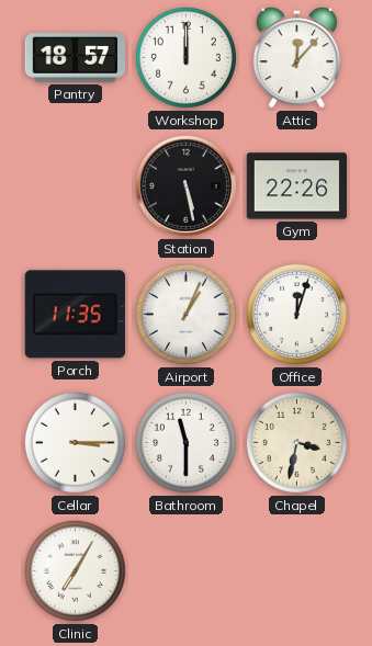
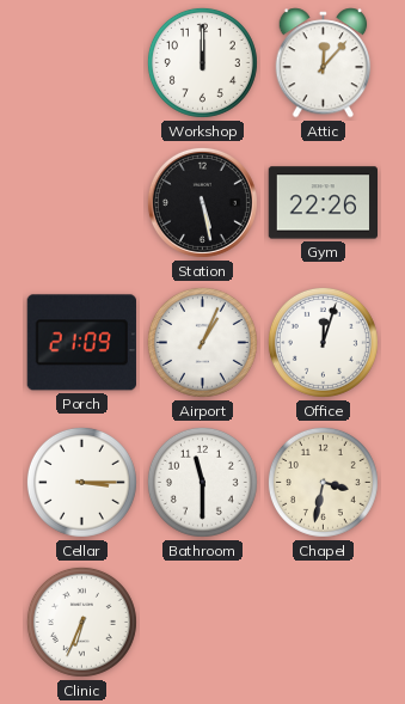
Pantry: 18:57 -> none (76, 58)
Porch: 11:35 -> 21:09 (81, 343)
Clinic: 7:05 -> 6:34 (81, 622)
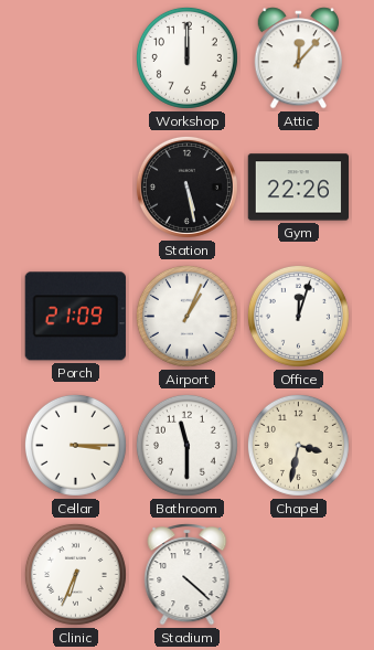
Stadium: none -> 4:22 (188, 575)
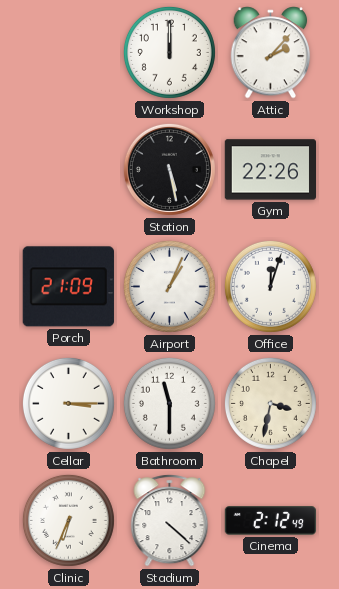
Attic: 12:07 -> 2:07 (271, 53)
Cinema: none -> 2:12 (271, 521)
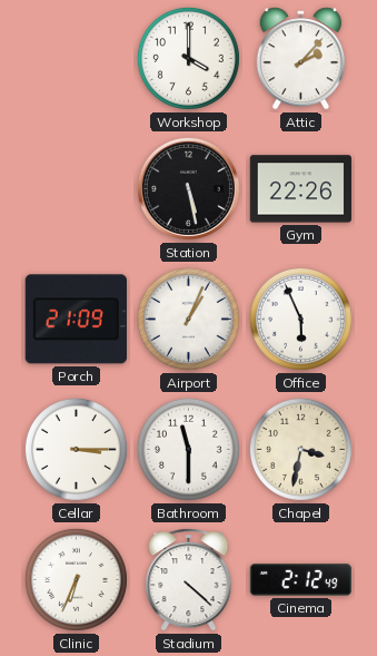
Workshop: 12:00 -> 4:00 (188, 58)
Office: 12:03 -> 5:56 (300, 319)
